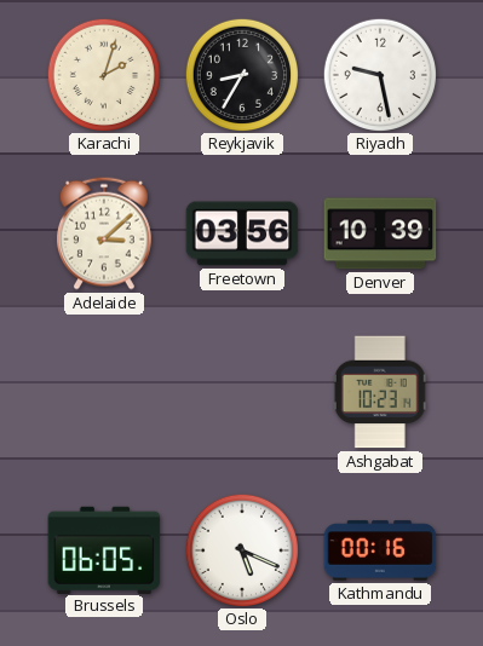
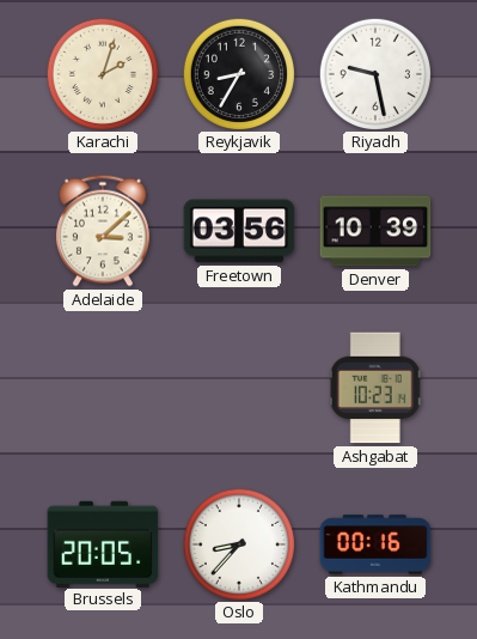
Brussels: 06:05 -> 20:05 (103, 543)
Oslo: 5:19 -> 8:37 (238, 543)
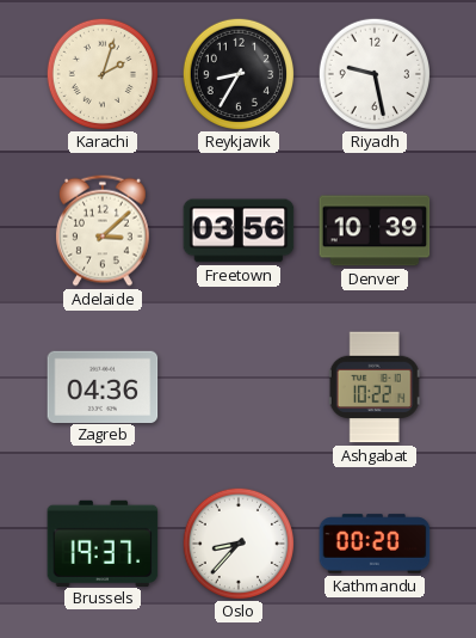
Zagreb: none -> 04:36 (103, 386)
Ashgabat: 10:23 -> 10:22 (375, 387)
Brussels: 20:05 -> 19:37 (103, 542)
Kathmandu: 00:16 -> 00:20 (375, 544)
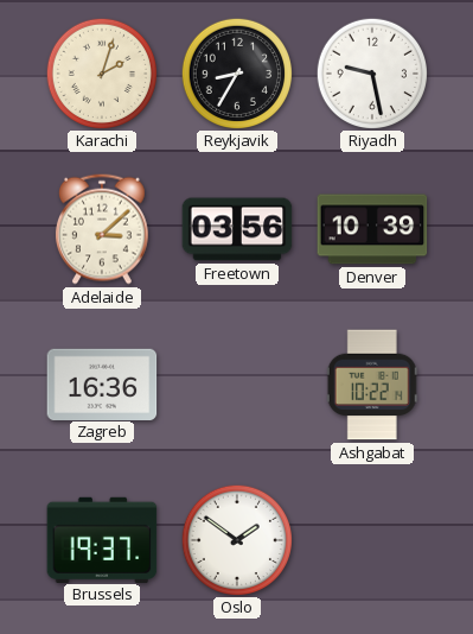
Zagreb: 04:36 -> 16:36 (102, 383)
Oslo: 8:37 -> 1:51 (236, 539)
Kathmandu: 00:20 -> none (375, 544)
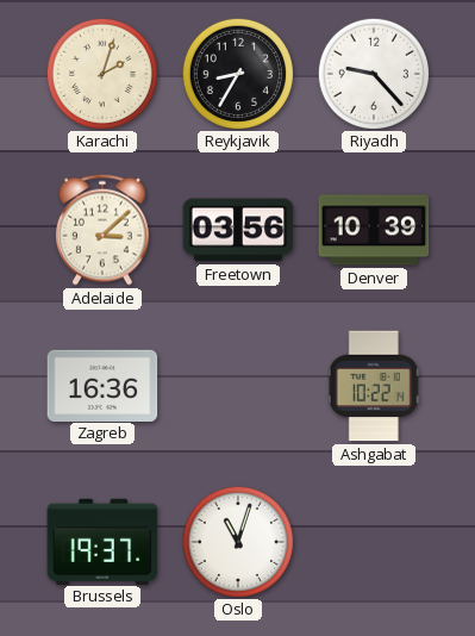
Riyadh: 9:28 -> 9:23 (373, 73)
Oslo: 1:51 -> 11:03 (237, 541)
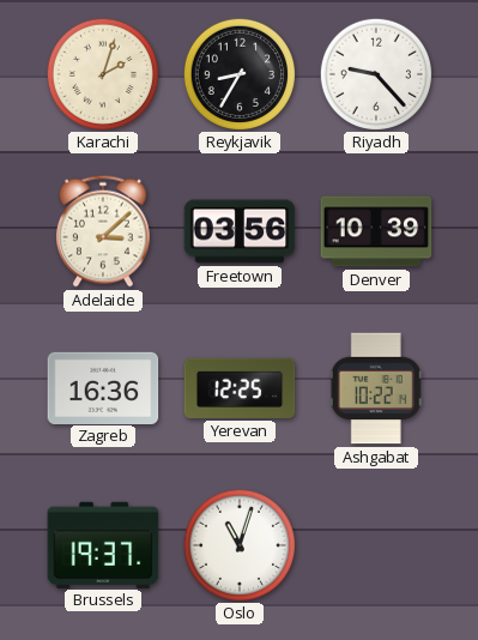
Yerevan: none -> 12:25 (240, 388)
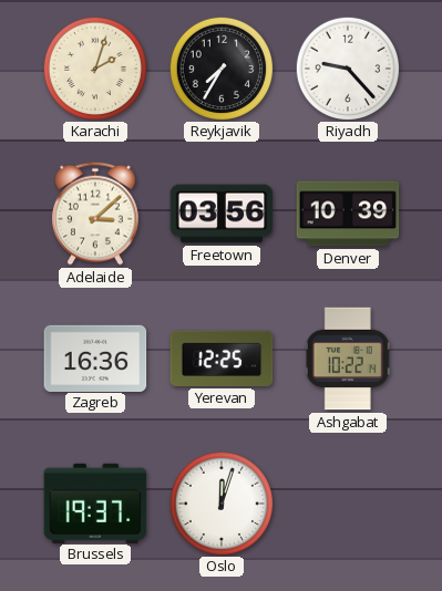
Reykjavik: 8:35 -> 7:35 (220, 68)
Oslo: 11:03 -> 12:03 (220, 502)
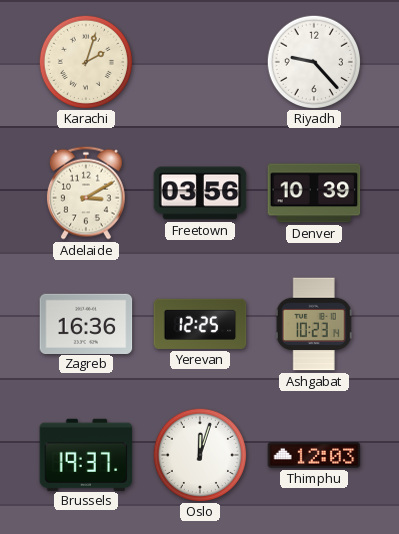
Reykjavik: 7:35 -> none (220, 68)
Adelaide: 3:08 -> 3:10 (86, 193)
Ashgabat: 10:22 -> 10:23 (314, 324)
Thimphu: none -> 12:03 (314, 455)
